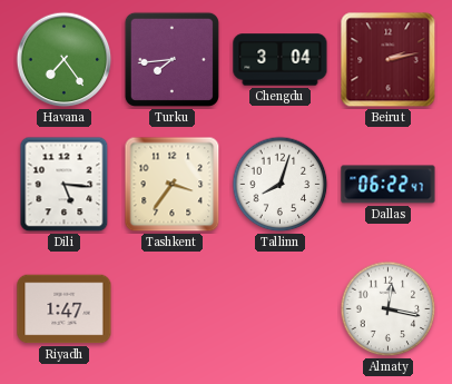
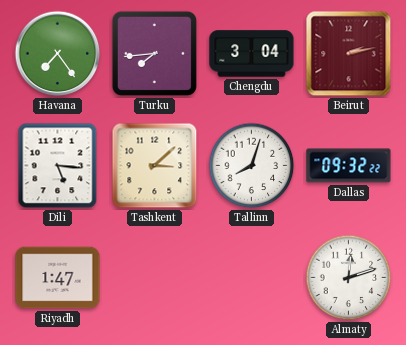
Tashkent: 3:36 -> 3:08 (155, 166)
Dallas: 06:22 -> 09:32 (349, 166)
Almaty: 12:17 -> 12:12 (349, 278)
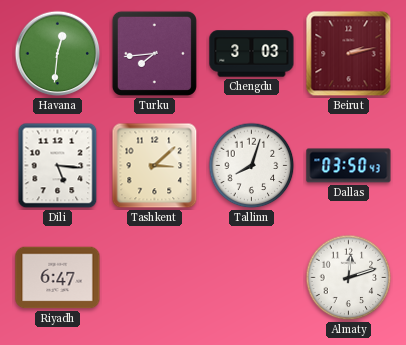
Havana: 7:24 -> 12:31 (58, 54)
Chengdu: 3:04 -> 3:03 (252, 54)
Dallas: 09:32 -> 03:50 (349, 166)
Riyadh: 1:47 -> 6:47 (58, 278)
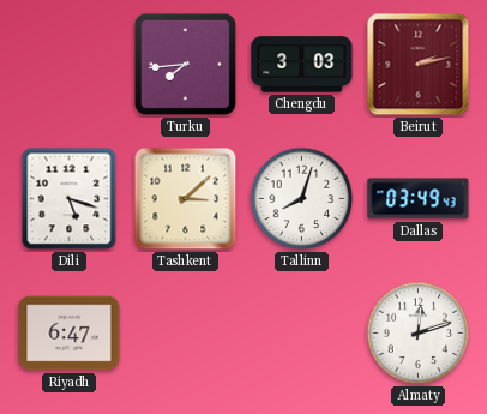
Havana: 12:31 -> none (58, 54)
Dili: 5:16 -> 5:18 (70, 199)
Dallas: 03:50 -> 03:49 (419, 199)
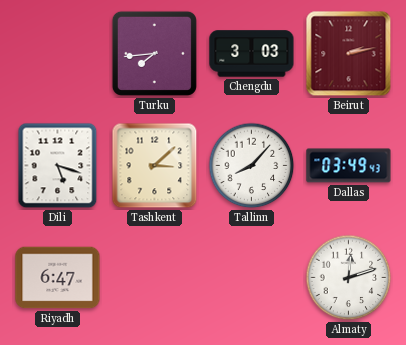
Tallinn: 8:03 -> 8:07 (252, 166)
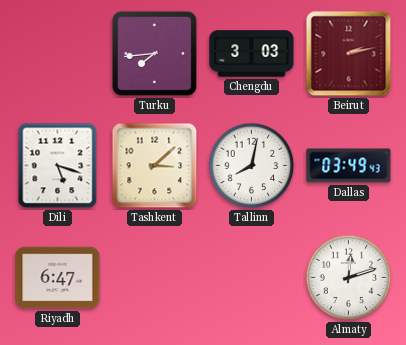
Tallinn: 8:07 -> 8:02 (252, 166)
